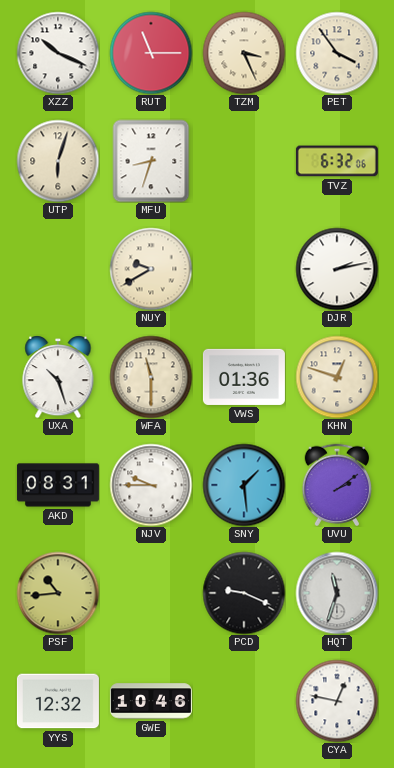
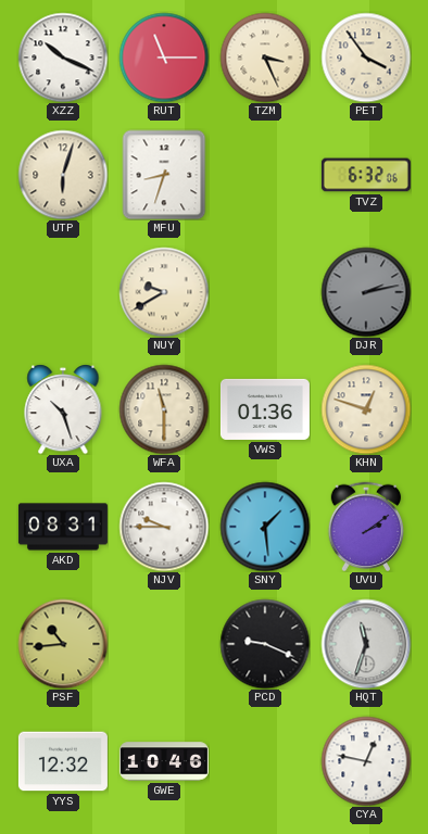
DJR dial: white -> grey (366, 292)
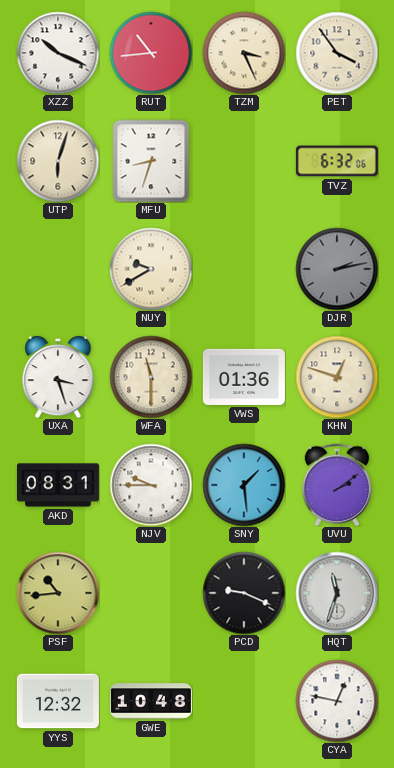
RUT: 11:15 -> 10:44 (151, 53)
UXA: 10:27 -> 3:27 (58, 377)
GWE: 10:46 -> 10:48 (151, 701)
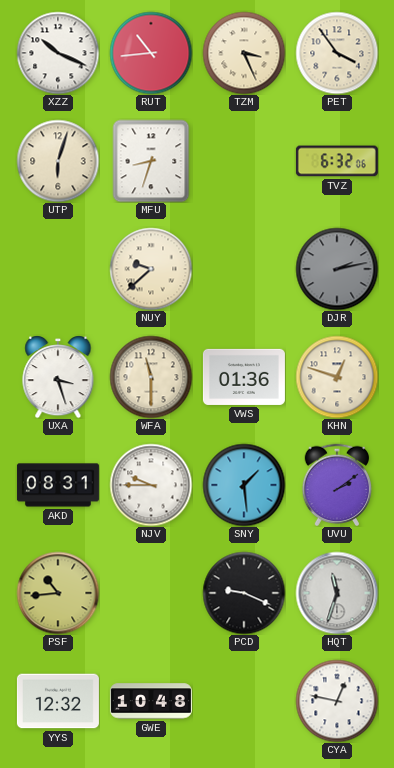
NUY: 9:40 -> 9:38 (151, 269)
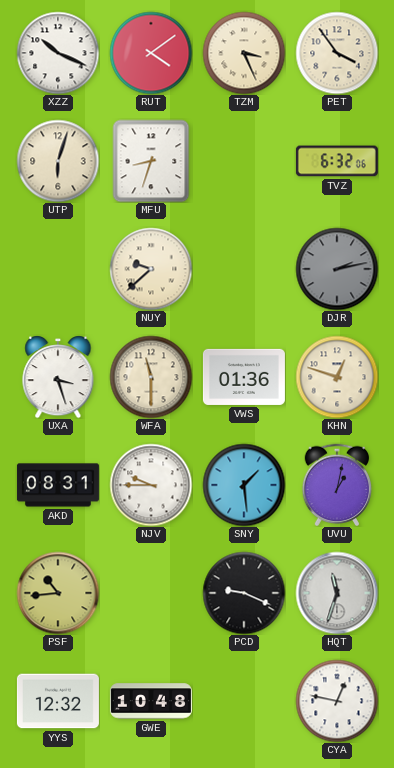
RUT: 10:44 -> 4:09 (151, 53)
UVU: 2:09 -> 1:02 (337, 485)
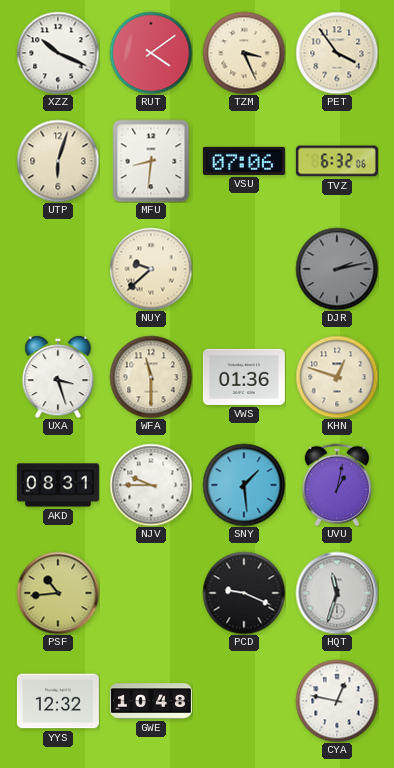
MFU: 8:33 -> 8:31 (151, 161)
VSU: none -> 07:06 (244, 161)
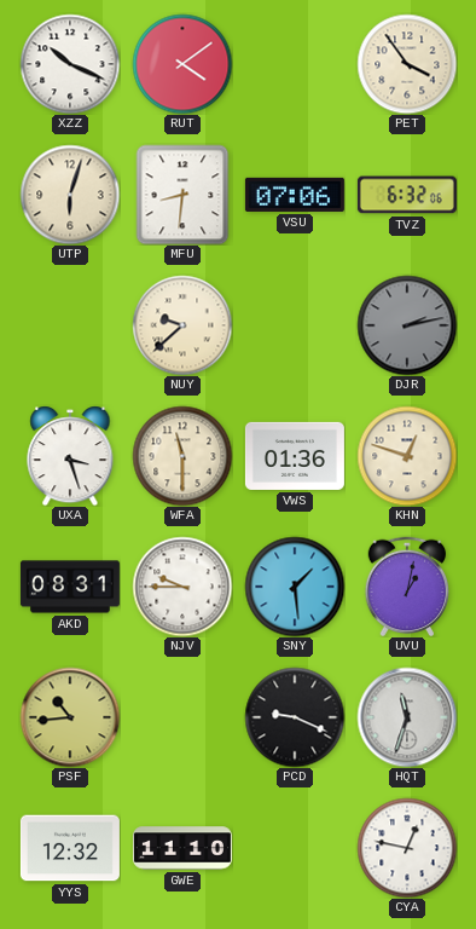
TZM: 3:26 -> none (244, 53)
GWE: 10:48 -> 11:10 (182, 848)
